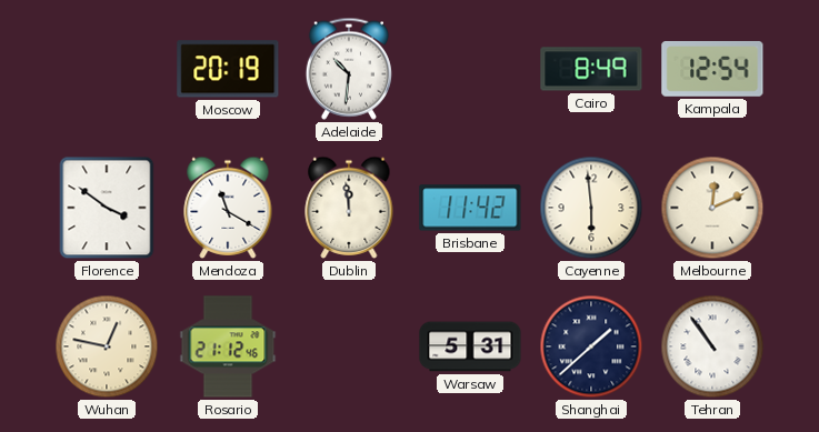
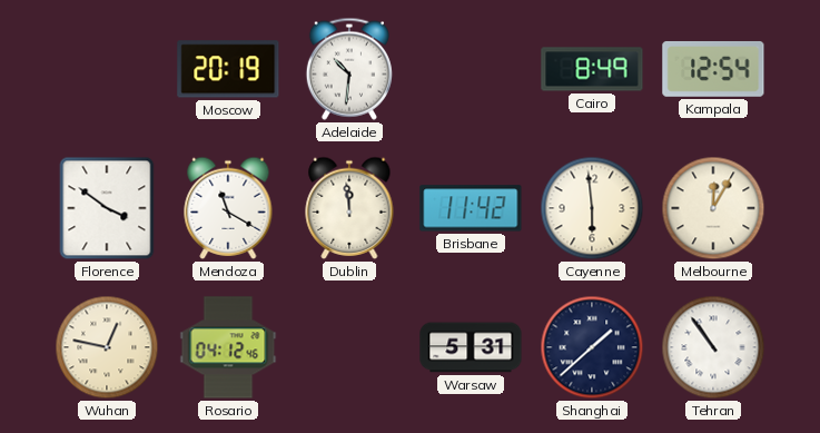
Melbourne: 12:11 -> 12:05 (713, 208)
Rosario: 21:12 -> 04:12 (228, 347)
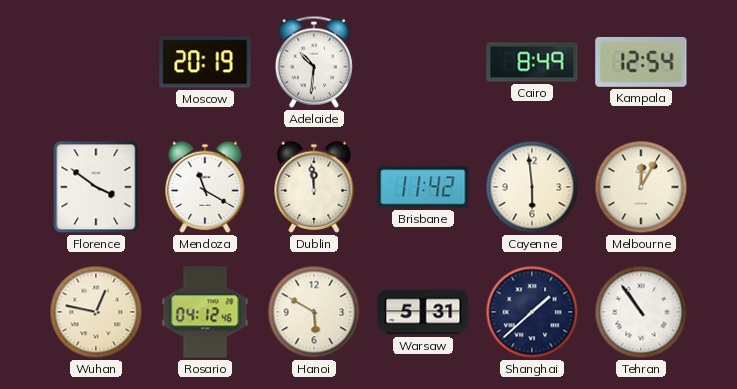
Hanoi: none -> 5:50 (314, 312)
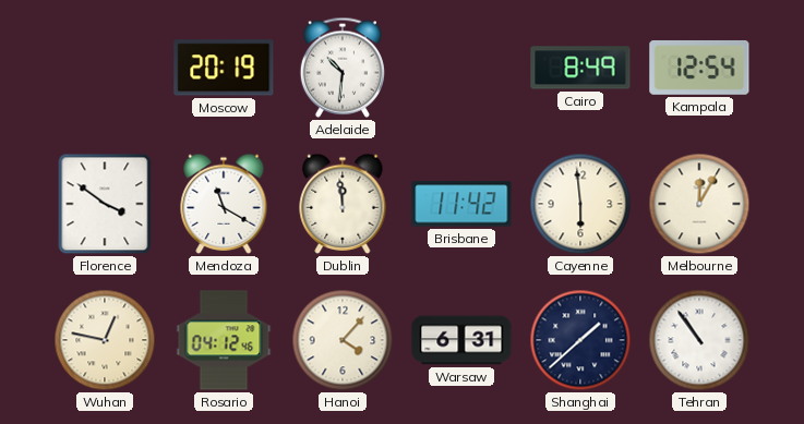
Hanoi: 5:50 -> 4:07 (343, 340)
Warsaw: 5:31 -> 6:31 (461, 340)
